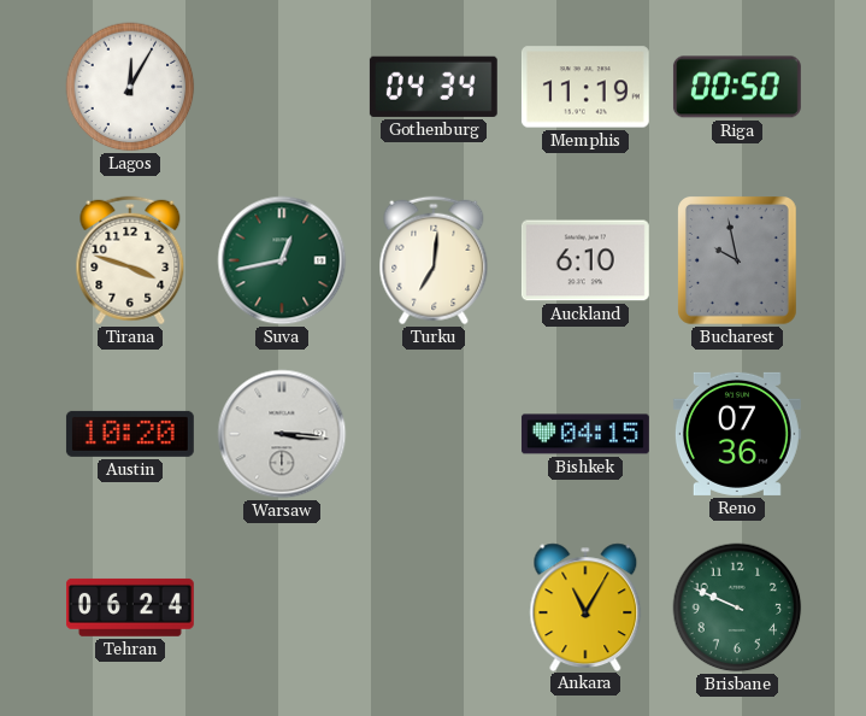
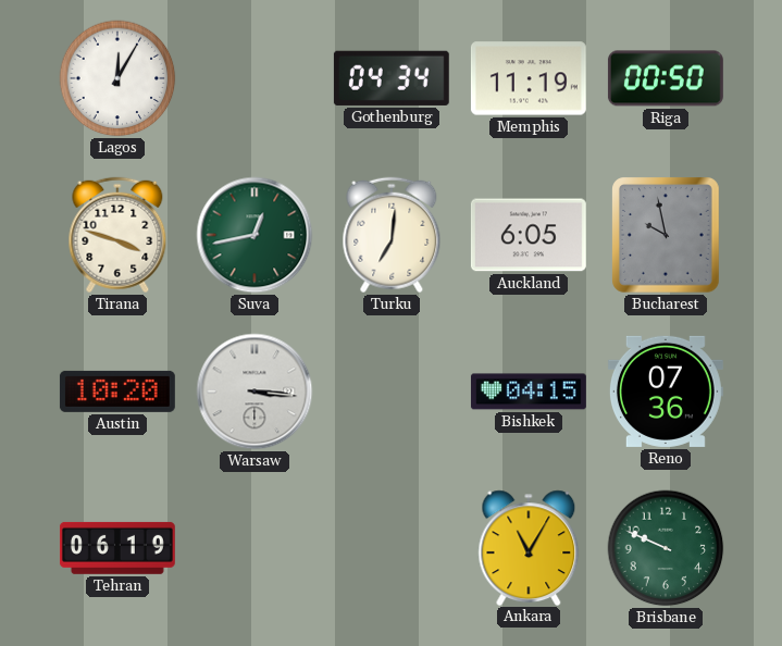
Auckland: 6:10 -> 6:05 (529, 235)
Tehran: 06:24 -> 06:19 (117, 548)
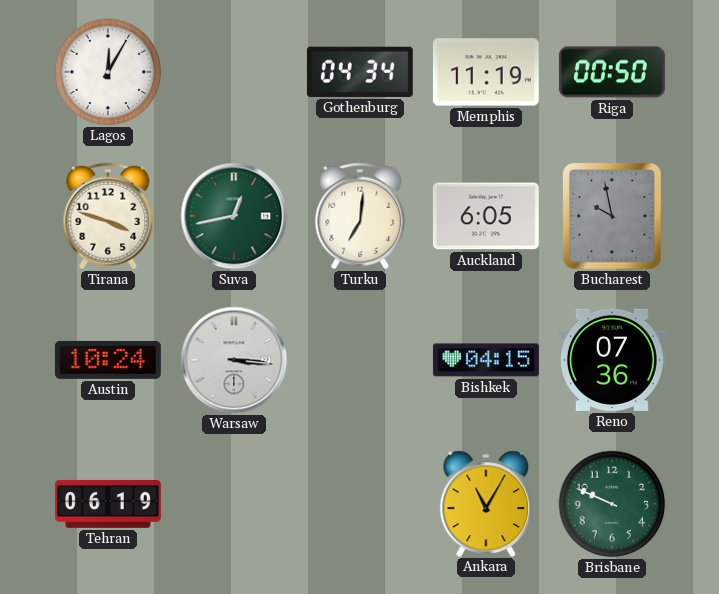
Austin: 10:20 -> 10:24 (108, 360)
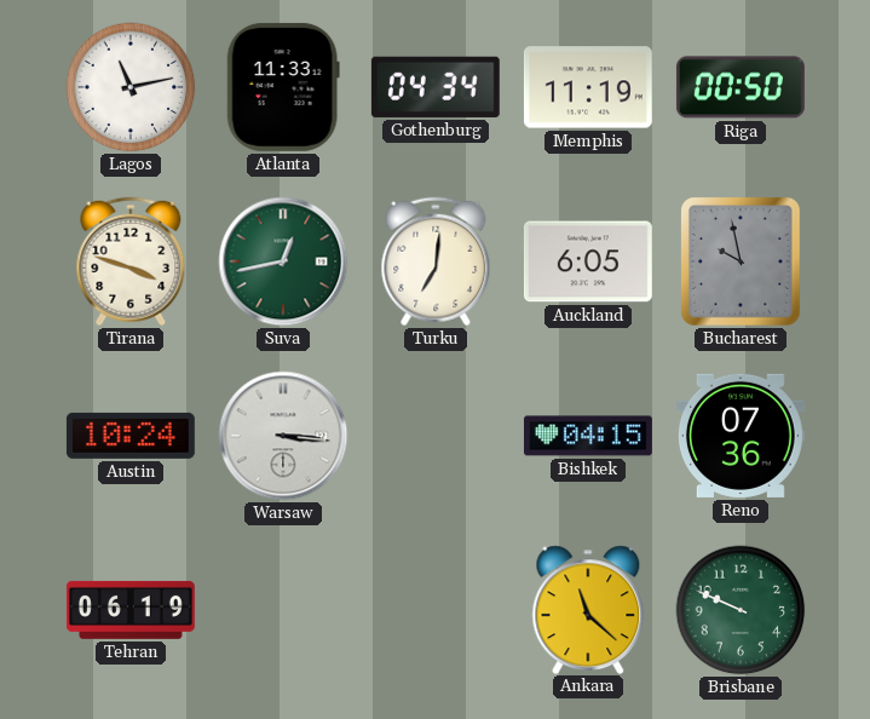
Lagos: 12:05 -> 11:13 (131, 87)
Atlanta: none -> 11:33 (283, 87)
Ankara: 11:05 -> 11:22 (588, 609)
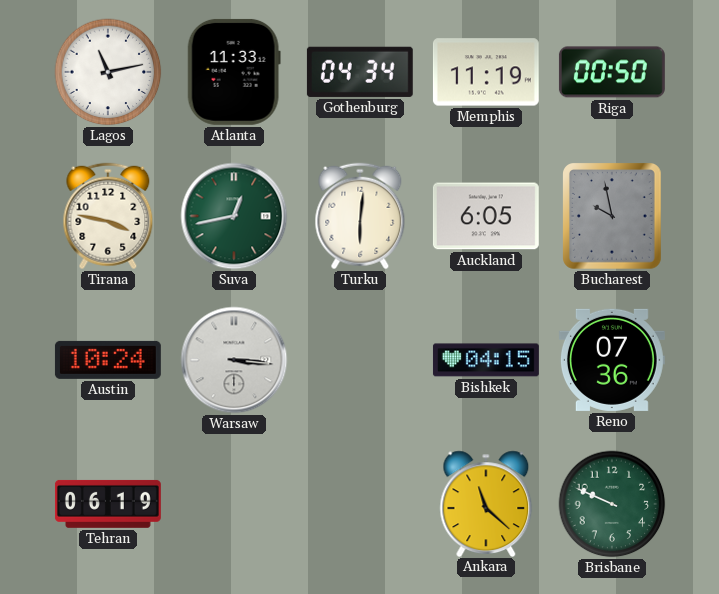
Tirana: 3:48 -> 3:47 (108, 216)
Turku: 7:01 -> 6:01 (360, 216)
